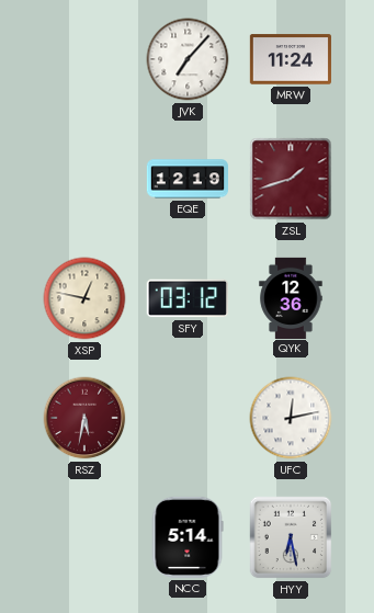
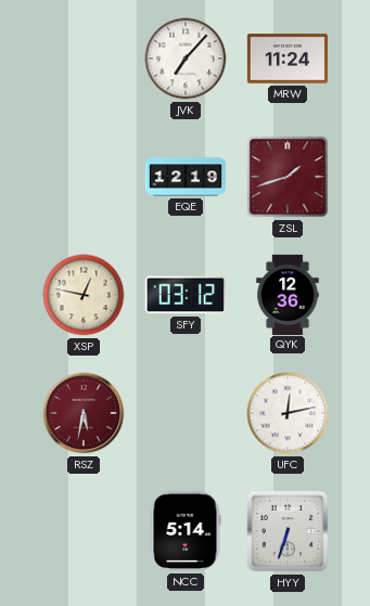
HYY: 6:28 -> 6:33 (288, 531)
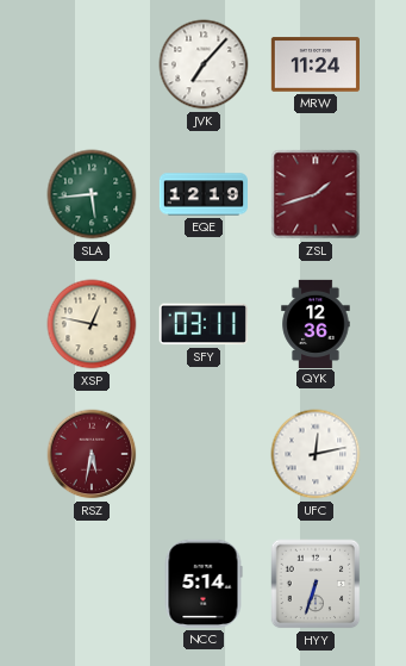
SLA: none -> 5:44 (92, 194)
SFY: 03:12 -> 03:11 (204, 324)
